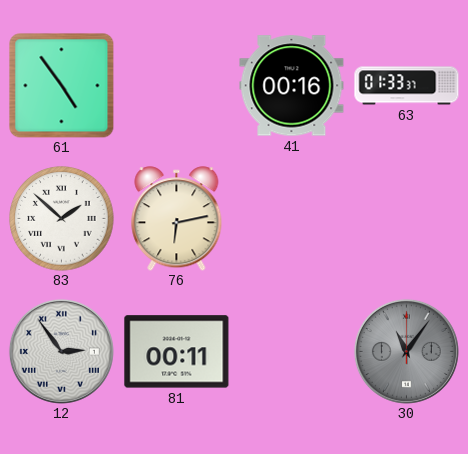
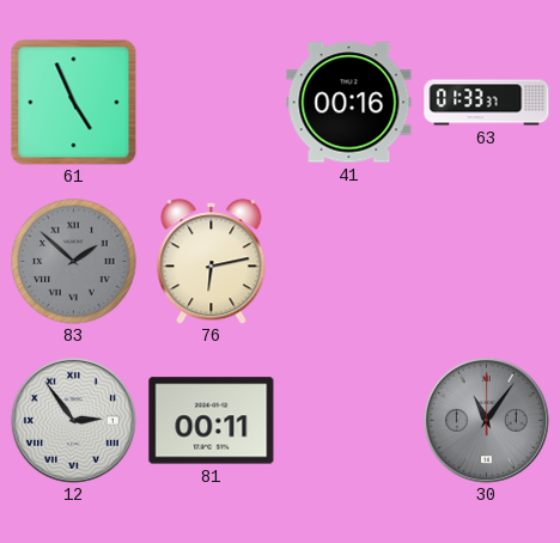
61: 4:54 -> 4:56 (73, 102)
83 dial: white -> grey (74, 262)
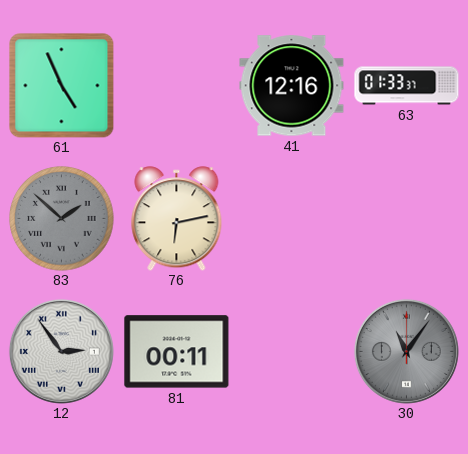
41: 00:16 -> 12:16 (292, 86)
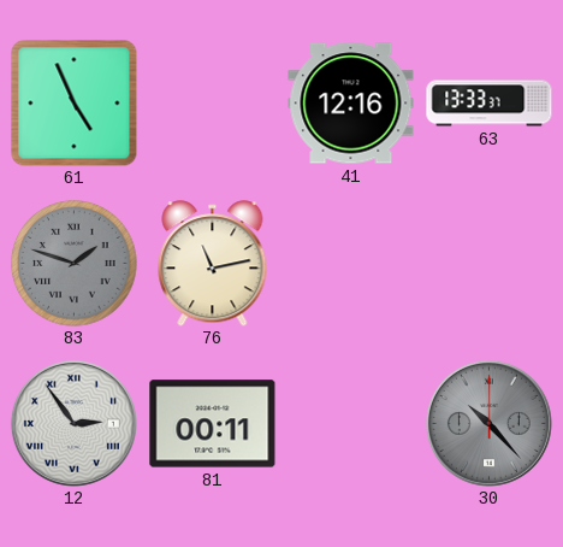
63: 01:33 -> 13:33 (490, 104)
83: 1:52 -> 1:48 (75, 264)
76: 6:13 -> 11:13 (213, 264)
30: 11:06 -> 10:23 (488, 423)
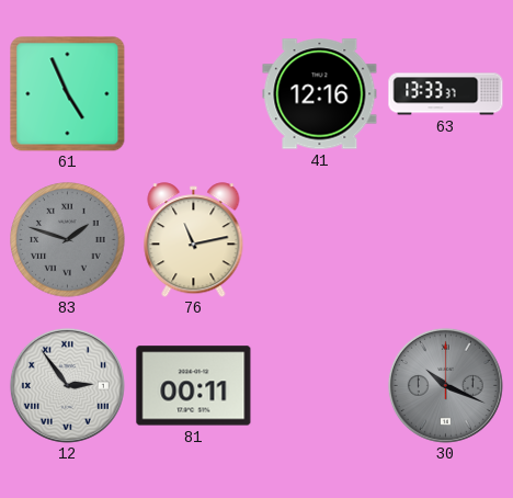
30: 10:23 -> 10:19 (445, 385)
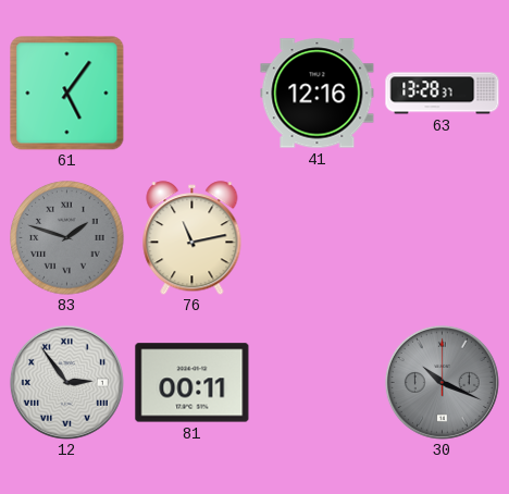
61: 4:56 -> 5:06 (66, 92)
63: 13:33 -> 13:28 (443, 94)
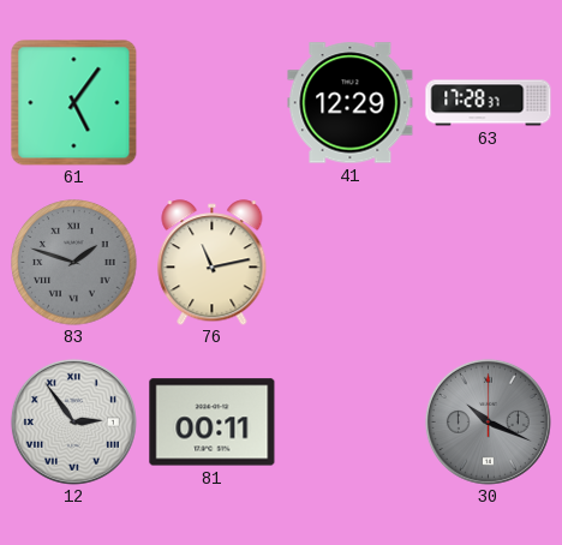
41: 12:16 -> 12:29 (351, 103)
63: 13:28 -> 17:28 (489, 103)
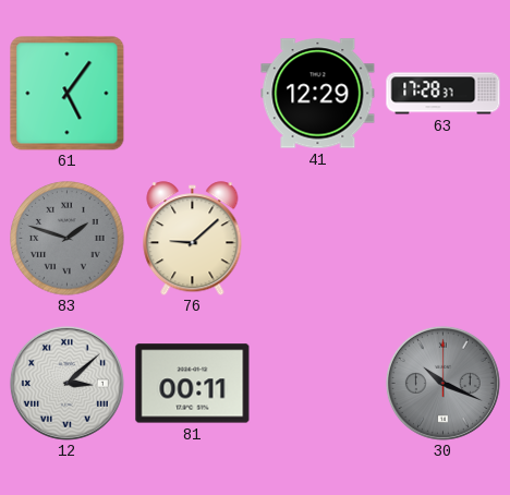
76: 11:13 -> 9:08 (193, 239)
12: 2:54 -> 3:08 (66, 383)
